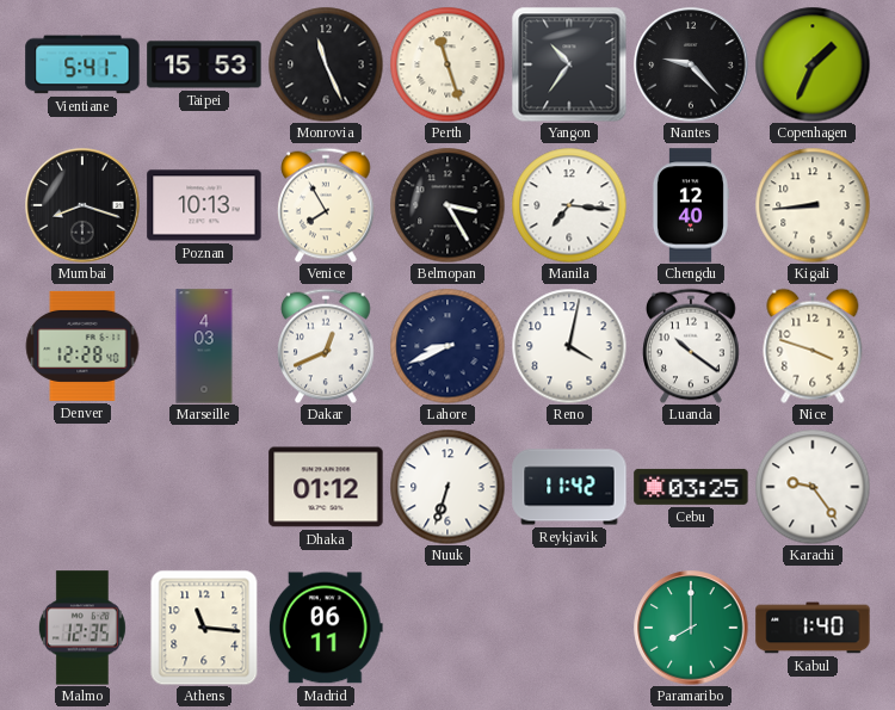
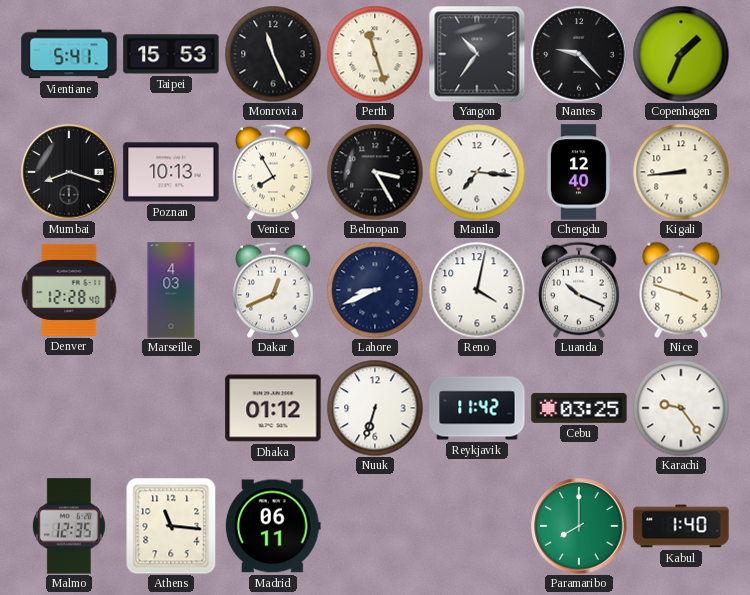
Luanda: 10:21 -> 10:19 (579, 290)
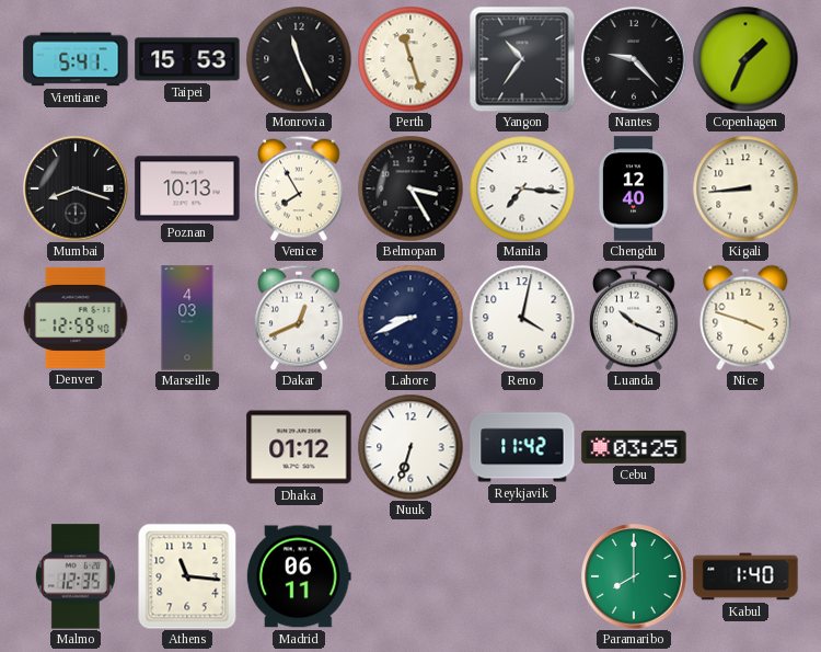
Denver: 12:28 -> 12:59 (76, 318)
Karachi: 9:24 -> none (681, 408)
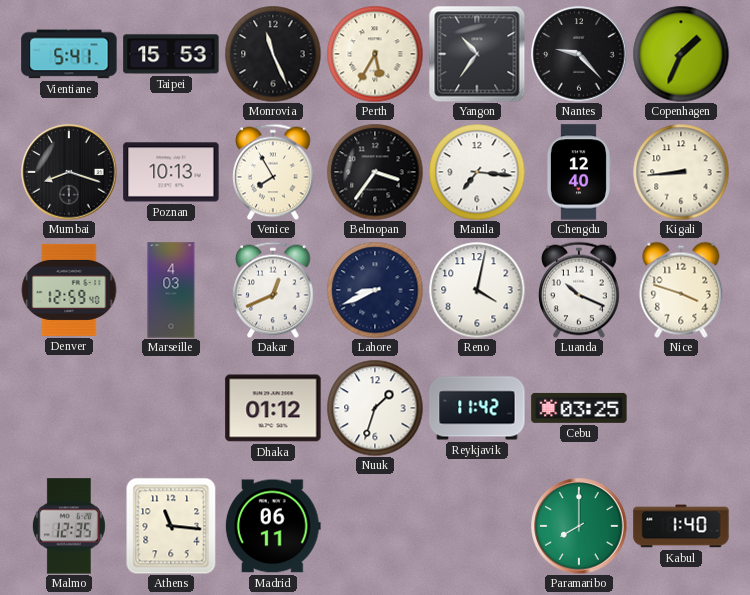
Perth: 11:27 -> 5:35 (375, 54)
Belmopan: 3:25 -> 3:36 (375, 172)
Nuuk: 6:33 -> 1:33 (375, 408)
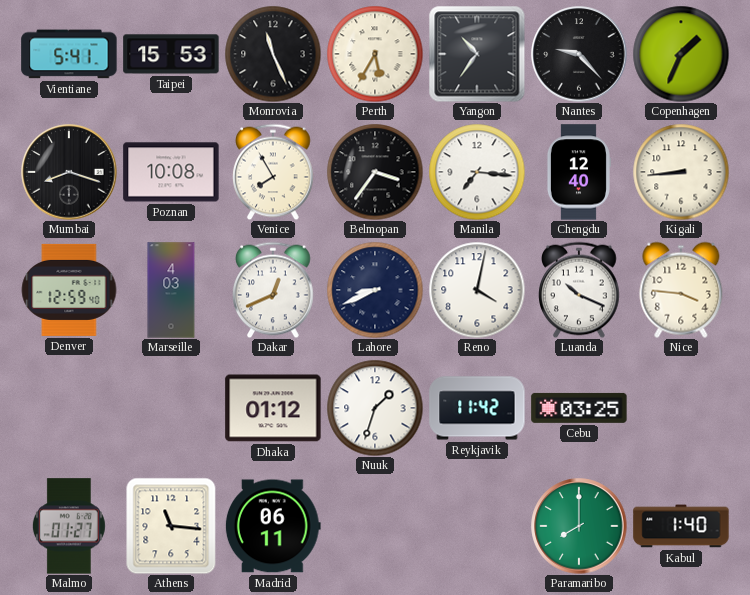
Poznan: 10:13 -> 10:08 (171, 172)
Nice: 3:48 -> 3:46 (681, 290)
Malmo: 12:35 -> 01:27 (69, 526)
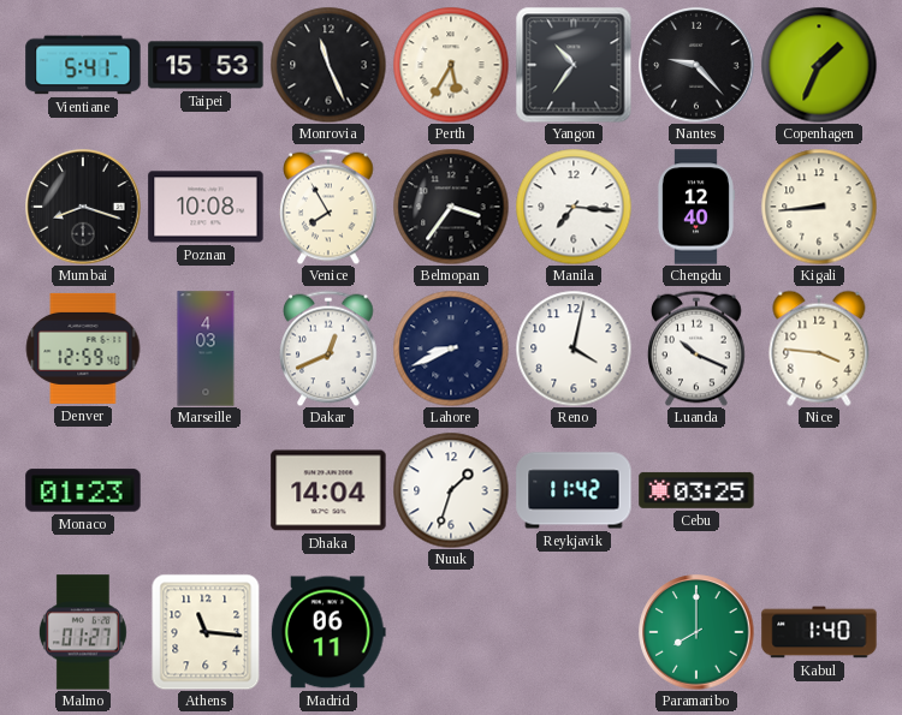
Monaco: none -> 01:23 (83, 490)
Dhaka: 01:12 -> 14:04 (328, 490)
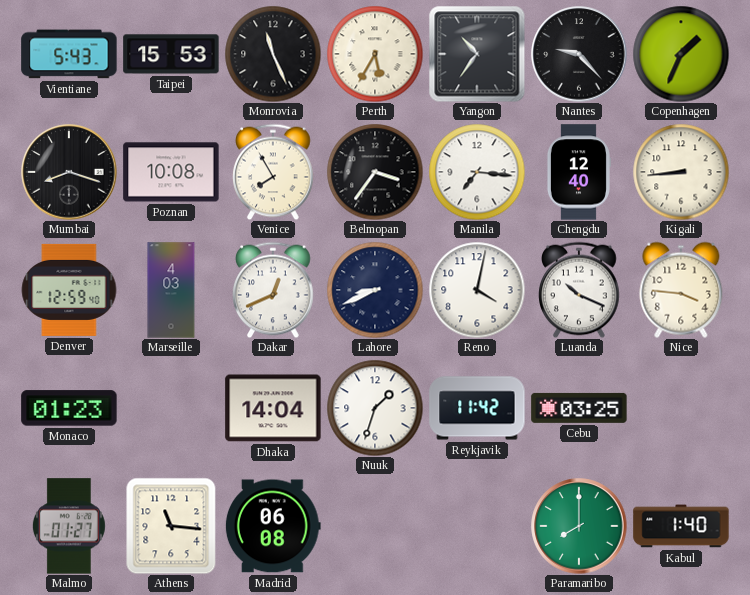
Vientiane: 5:41 -> 5:43 (69, 54)
Madrid: 06:11 -> 06:08 (273, 526)
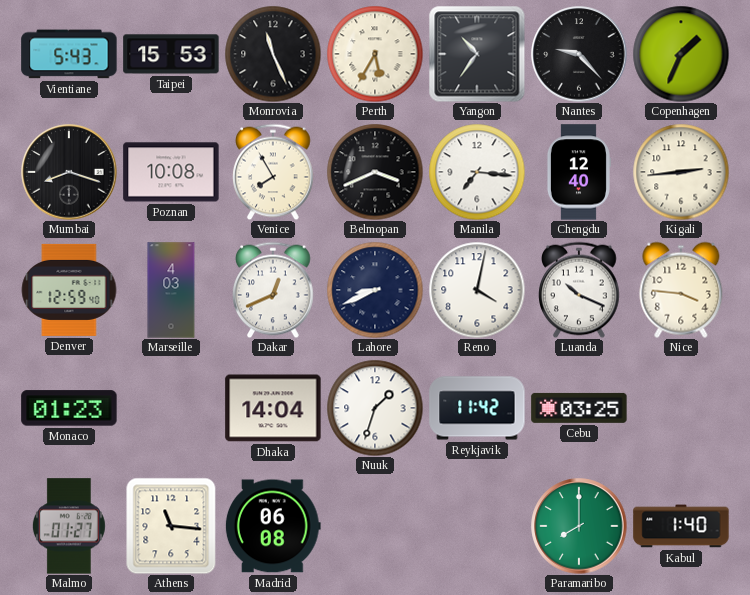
Belmopan: 3:36 -> 3:41 (375, 172)
Kigali: 8:44 -> 2:44 (681, 172)
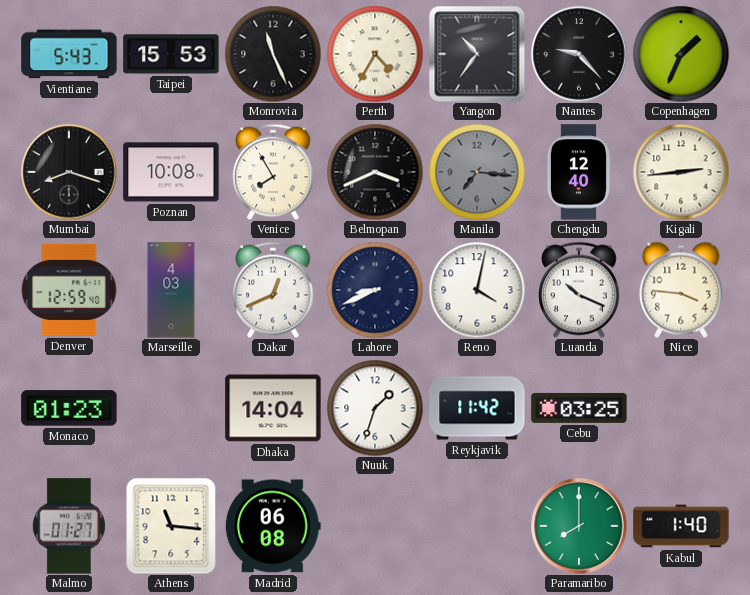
Perth: 5:35 -> 4:35 (375, 54)
Manila dial: white -> grey (477, 172)
